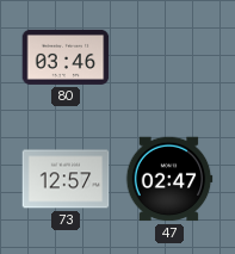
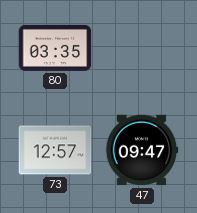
80: 03:46 -> 03:35 (55, 48)
47: 02:47 -> 09:47 (142, 150)
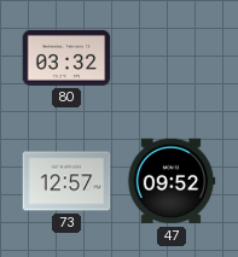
80: 03:35 -> 03:32 (66, 58)
47: 09:47 -> 09:52 (172, 181)
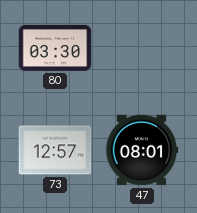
80: 03:32 -> 03:30 (55, 48)
47: 09:52 -> 08:01 (142, 150)
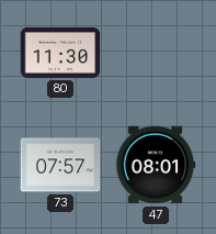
80: 03:30 -> 11:30 (60, 53)
73: 12:57 -> 07:57 (60, 165)
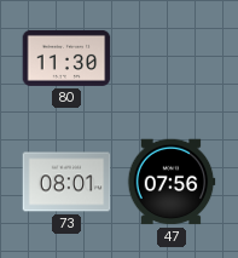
73: 07:57 -> 08:01 (66, 182)
47: 08:01 -> 07:56 (172, 182)
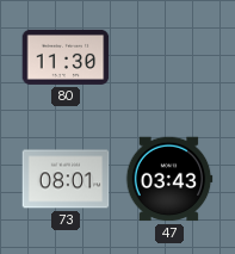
47: 07:56 -> 03:43 (169, 179)
